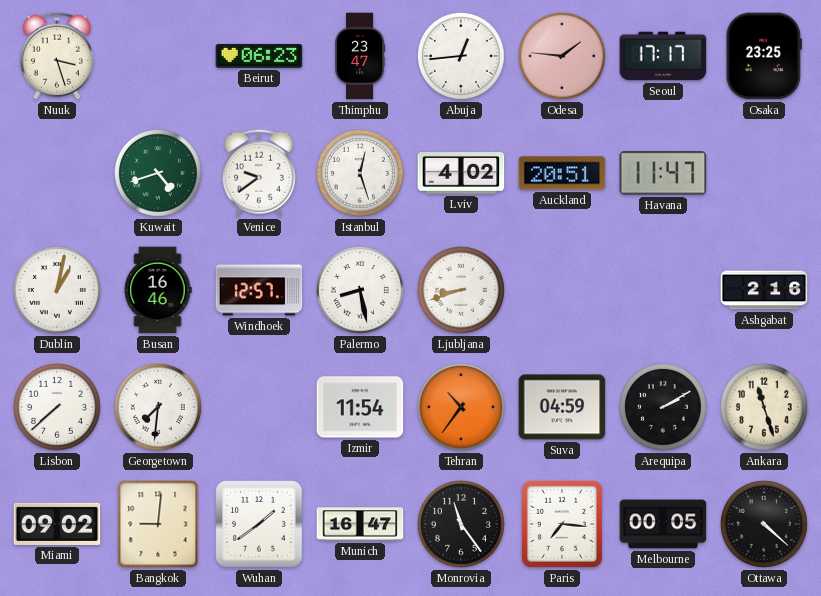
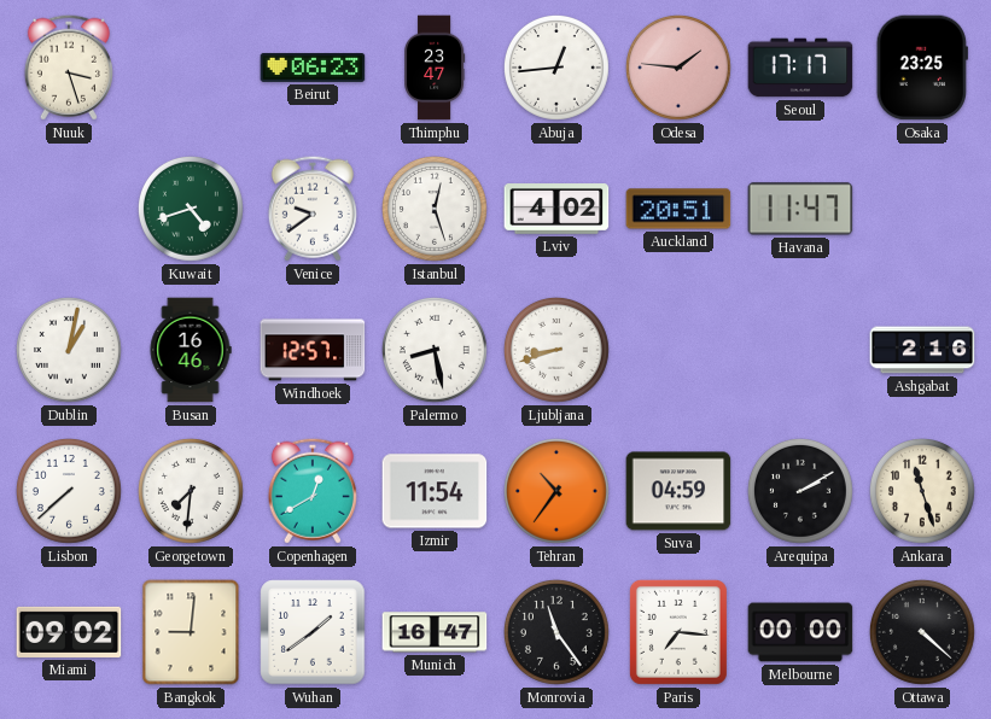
Copenhagen: none -> 12:40 (313, 491)
Melbourne: 00:05 -> 00:00 (800, 632)
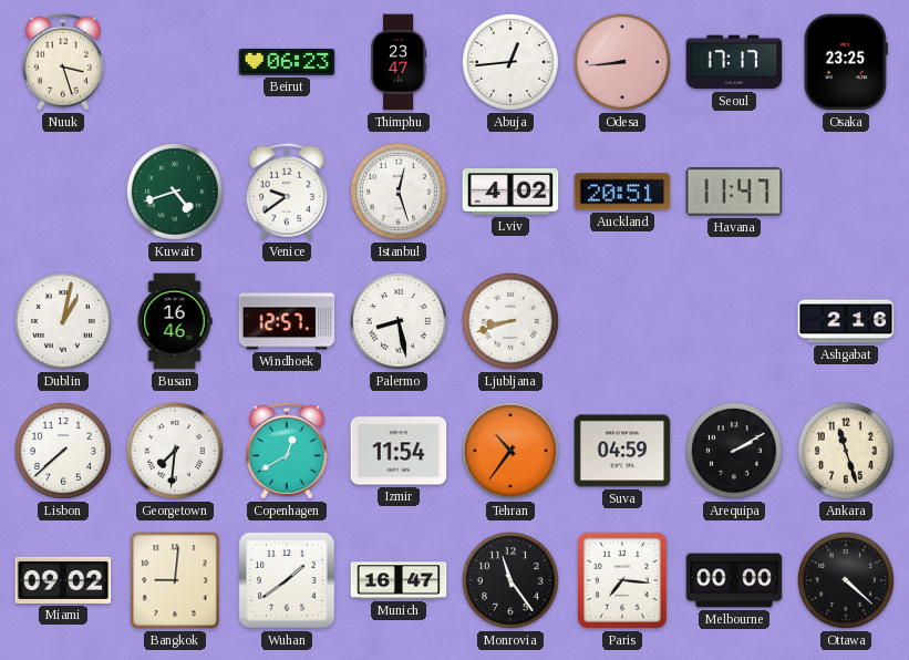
Odesa: 1:46 -> 8:44 (622, 62)
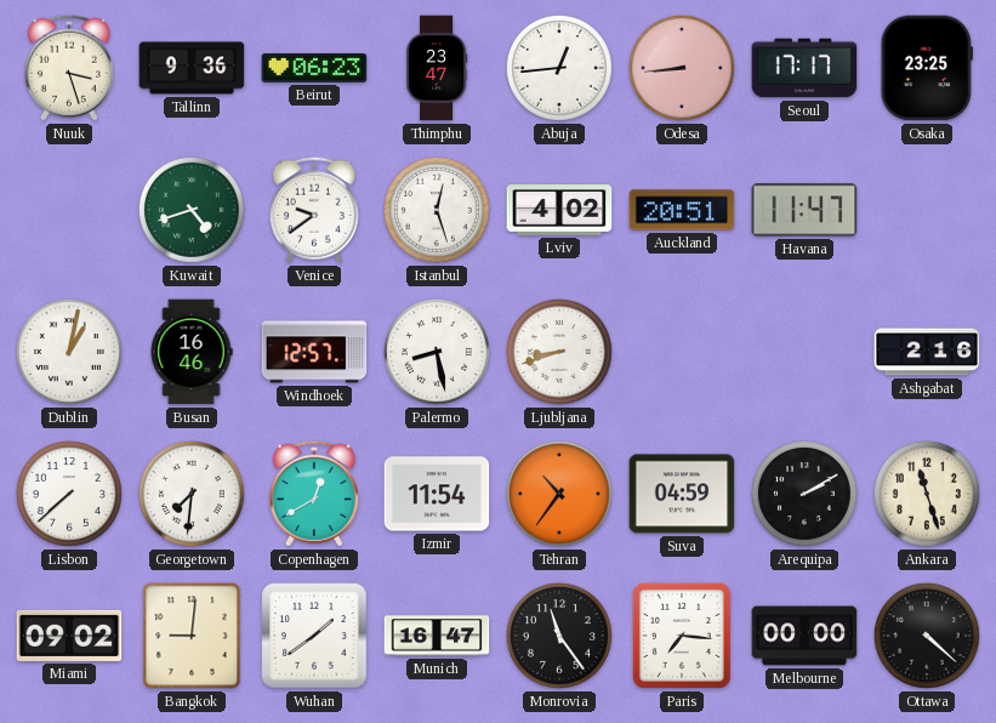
Tallinn: none -> 9:36 (192, 68)
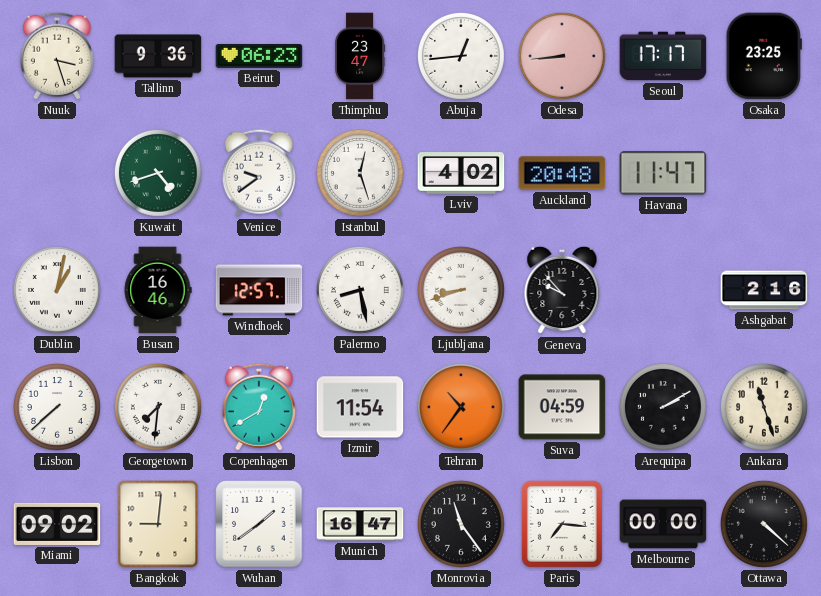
Auckland: 20:51 -> 20:48 (562, 173)
Geneva: none -> 9:53 (562, 290)
